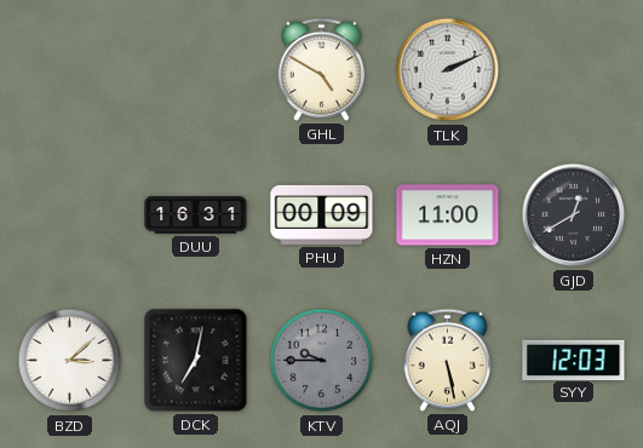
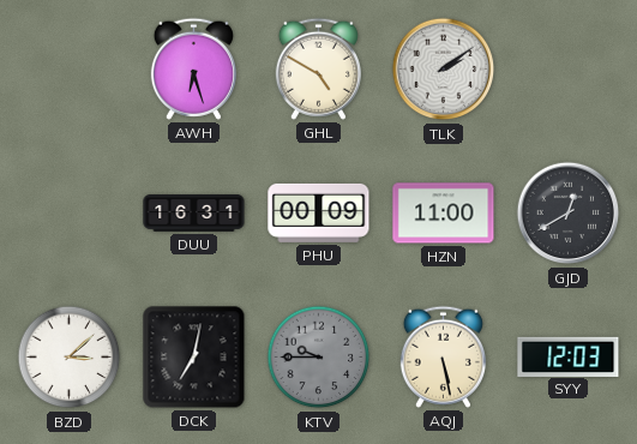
AWH: none -> 6:27 (193, 68)
TLK: 2:11 -> 2:09 (444, 70)
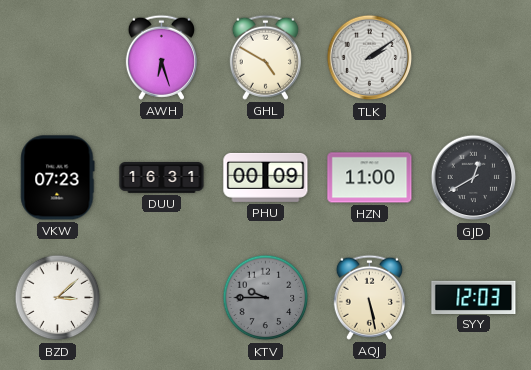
VKW: none -> 07:23 (58, 178)
DCK: 7:02 -> none (194, 358)
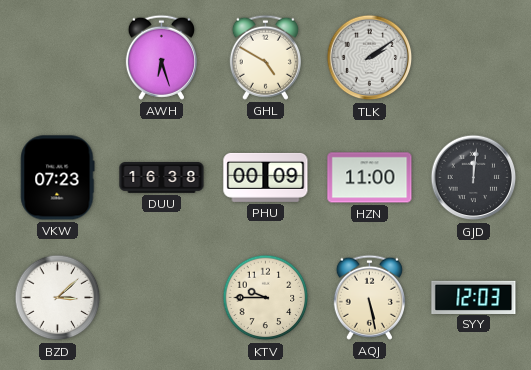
DUU: 16:31 -> 16:38 (162, 178)
GJD: 12:40 -> 12:01 (474, 178)
KTV dial: grey -> cream (266, 298)
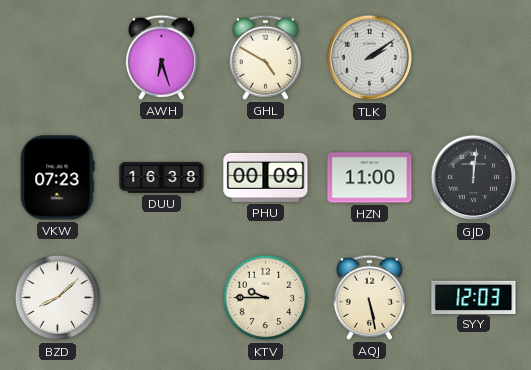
BZD: 3:08 -> 8:08 (58, 298)
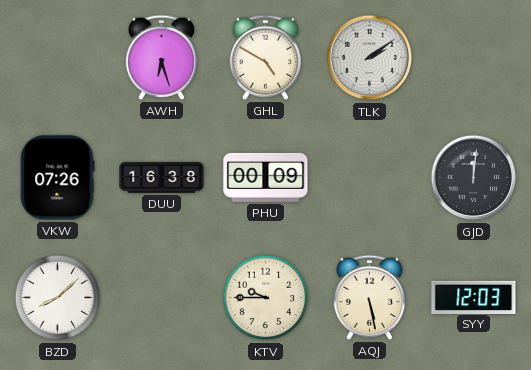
VKW: 07:23 -> 07:26 (58, 178)
HZN: 11:00 -> none (370, 178)
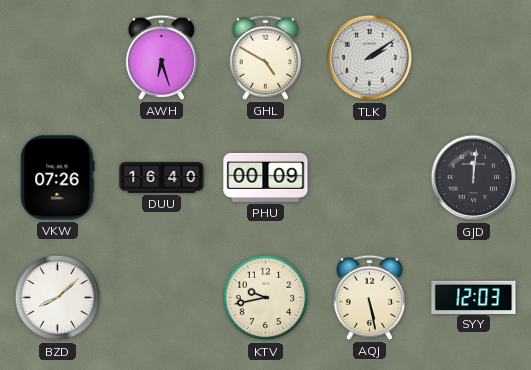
DUU: 16:38 -> 16:40 (162, 178)
KTV: 9:45 -> 9:43 (266, 298)
